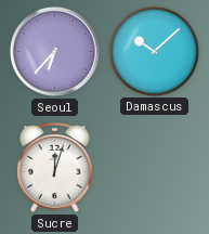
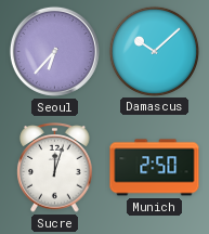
Munich: none -> 2:50 (155, 168)
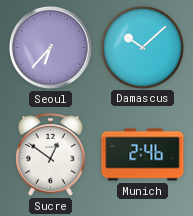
Sucre: 12:03 -> 12:51 (51, 155)
Munich: 2:50 -> 2:46 (143, 155)
